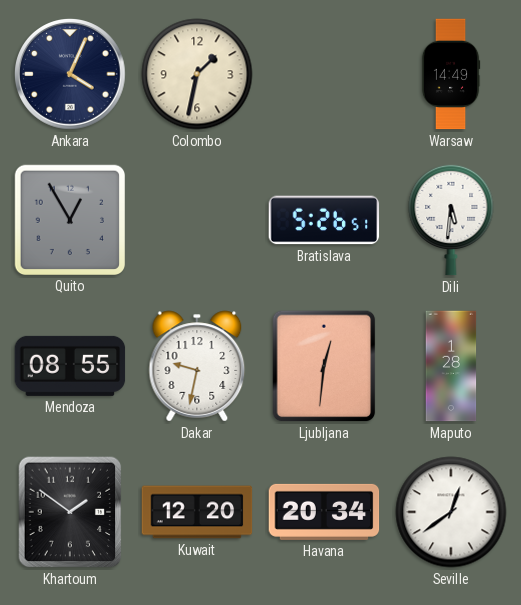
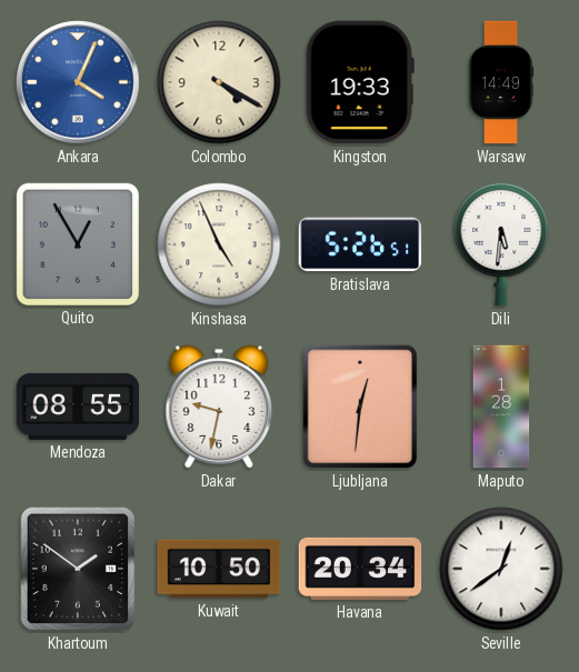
Ankara dial: navy -> blue (78, 82)
Colombo: 1:32 -> 4:20 (219, 82)
Kingston: none -> 19:33 (360, 82)
Kinshasa: none -> 4:56 (219, 244)
Kuwait: 12:20 -> 10:50 (219, 569)
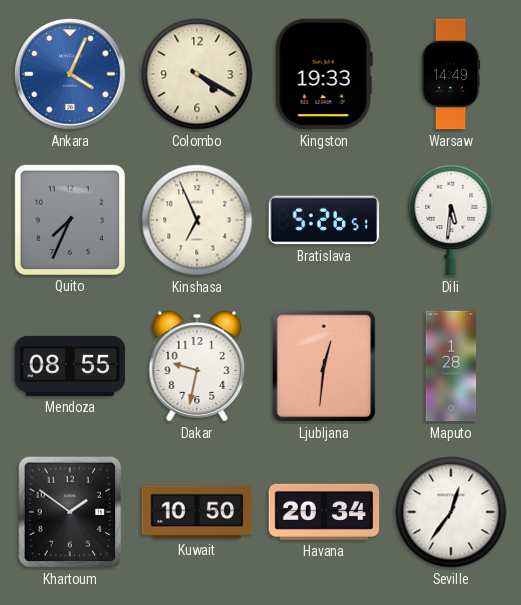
Quito: 12:55 -> 7:34 (69, 219)
Kinshasa: 4:56 -> 6:56 (197, 220)
Seville: 12:39 -> 12:36 (451, 512)
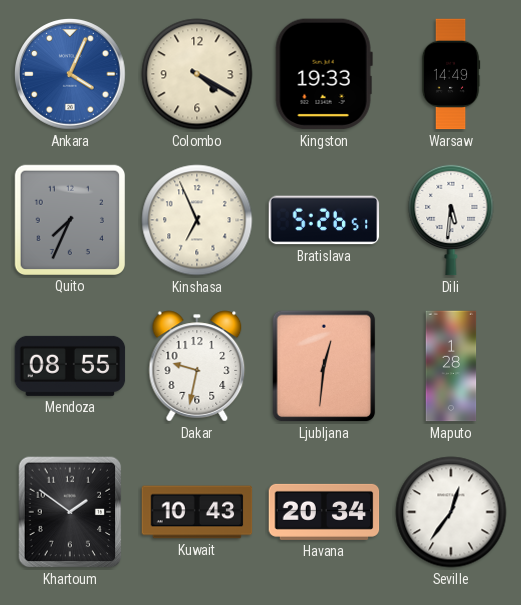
Kuwait: 10:50 -> 10:43 (197, 512)
